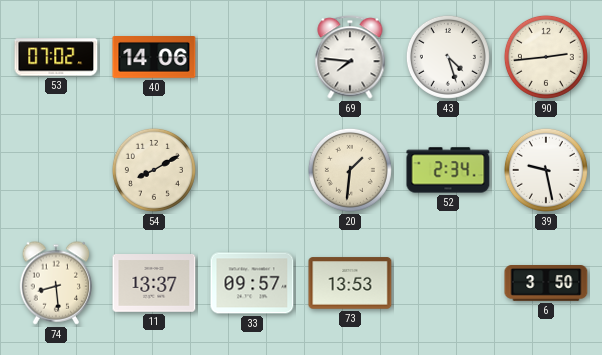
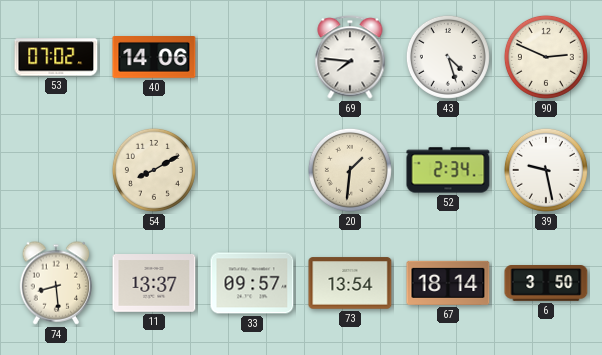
90: 2:44 -> 2:49 (546, 57)
73: 13:53 -> 13:54 (350, 283)
67: none -> 18:14 (448, 283)
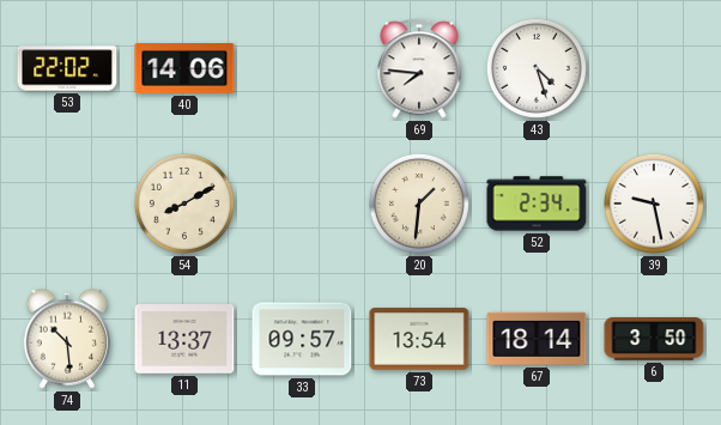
53: 07:02 -> 22:02 (67, 68)
90: 2:49 -> none (546, 57)
74: 8:29 -> 10:29 (67, 339)
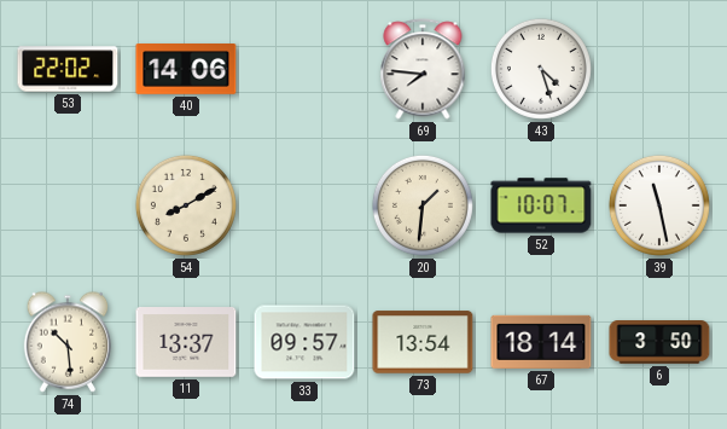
52: 2:34 -> 10:07 (541, 205)
39: 9:28 -> 11:28 (659, 205)
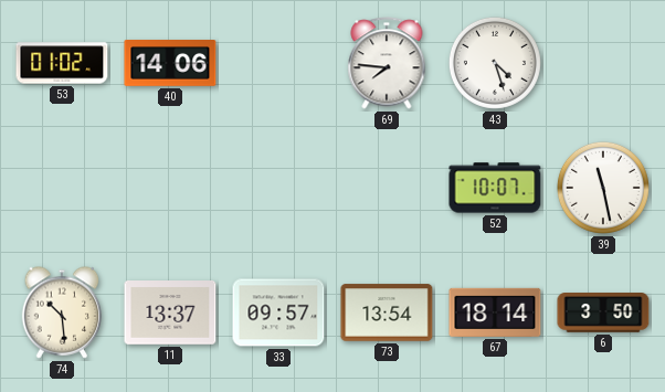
53: 22:02 -> 01:02 (62, 63)
54: 8:10 -> none (186, 205)
20: 1:31 -> none (423, 205)
